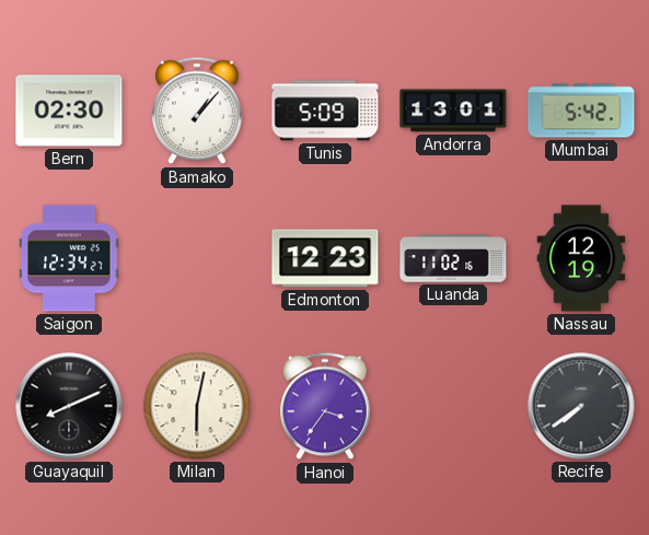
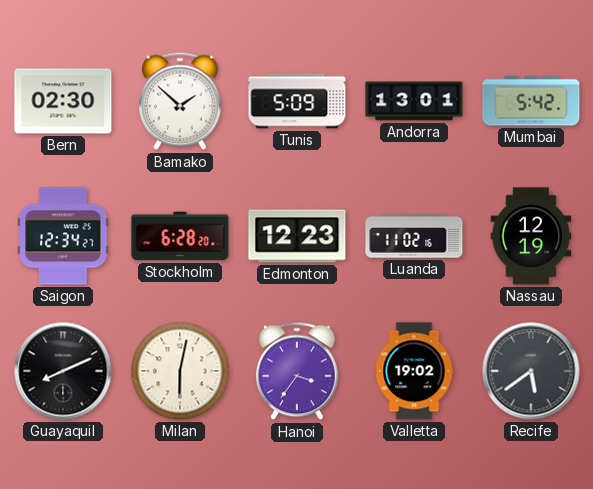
Bamako: 1:07 -> 1:52 (180, 101)
Stockholm: none -> 6:28 (180, 236)
Valletta: none -> 19:02 (414, 371)
Recife: 7:39 -> 5:39 (531, 371)
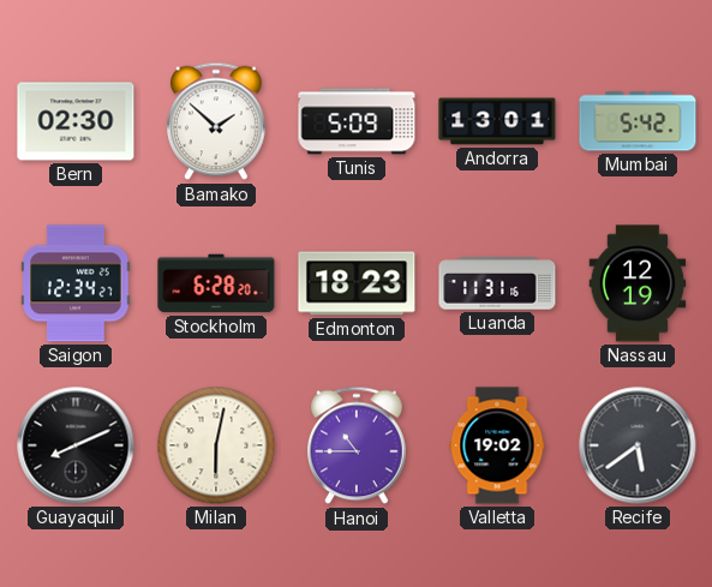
Edmonton: 12:23 -> 18:23 (357, 283)
Luanda: 11:02 -> 11:31 (497, 283)
Hanoi: 3:36 -> 10:45 (357, 445)
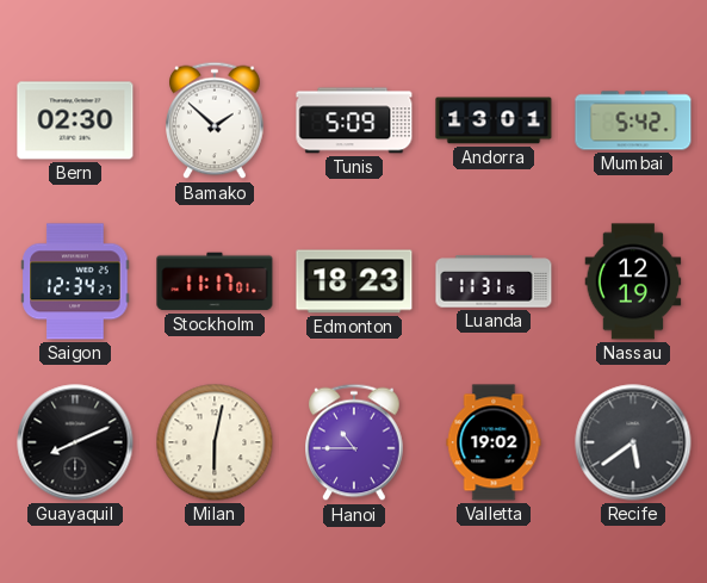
Stockholm: 6:28 -> 11:17 (215, 281)
